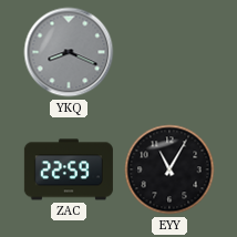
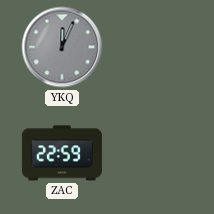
YKQ: 8:19 -> 12:04 (62, 47)
EYY: 11:05 -> none (169, 169)
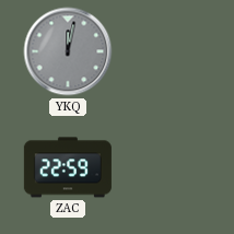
YKQ: 12:04 -> 12:02 (68, 51)
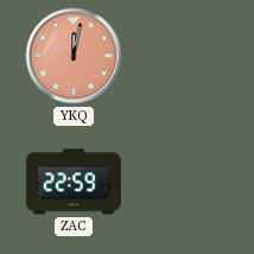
YKQ dial: grey -> salmon (74, 56)
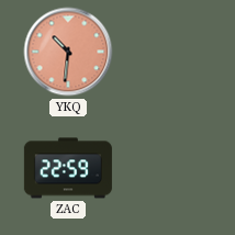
YKQ: 12:02 -> 10:31 (68, 52)
